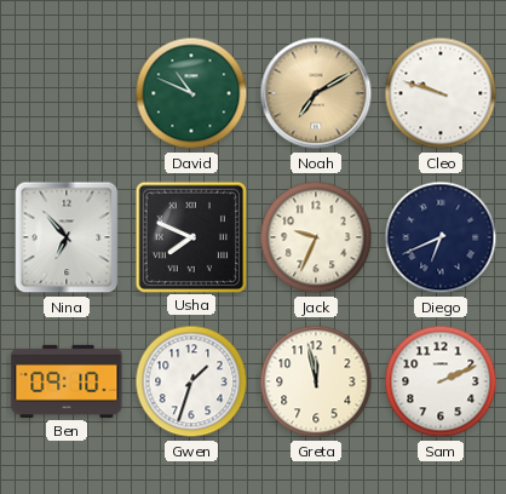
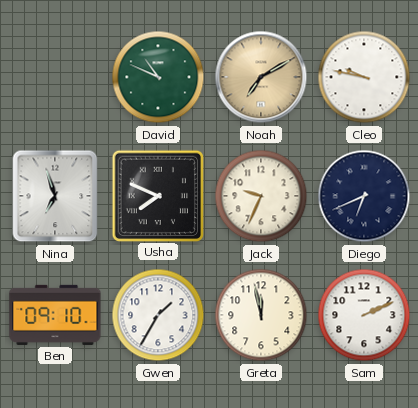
Cleo: 9:48 -> 9:47 (364, 77)
Nina: 6:53 -> 6:57 (55, 196)
Gwen: 1:33 -> 1:35 (158, 315)
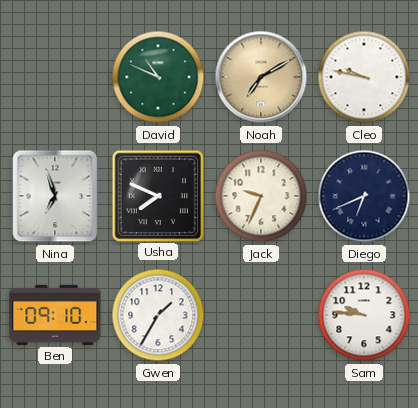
Greta: 11:58 -> none (261, 315)
Sam: 2:11 -> 9:46 (364, 315)
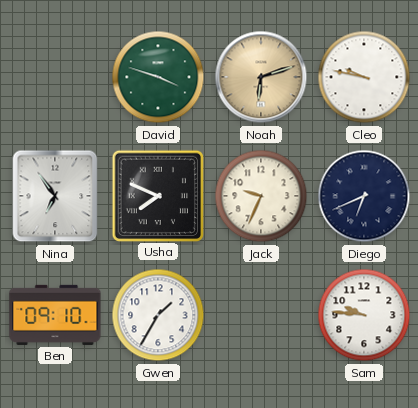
David: 10:49 -> 3:48 (158, 77)
Noah: 7:10 -> 6:12 (261, 77)
Nina: 6:57 -> 6:54 (55, 196)
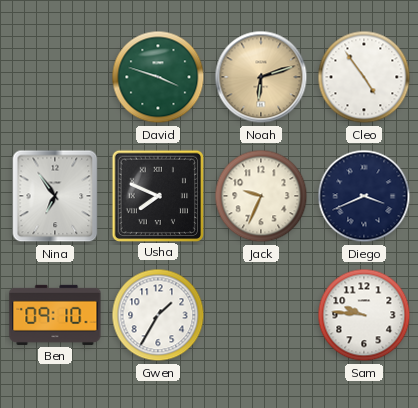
Cleo: 9:47 -> 4:54 (364, 77)
Diego: 6:41 -> 3:41 (364, 196)
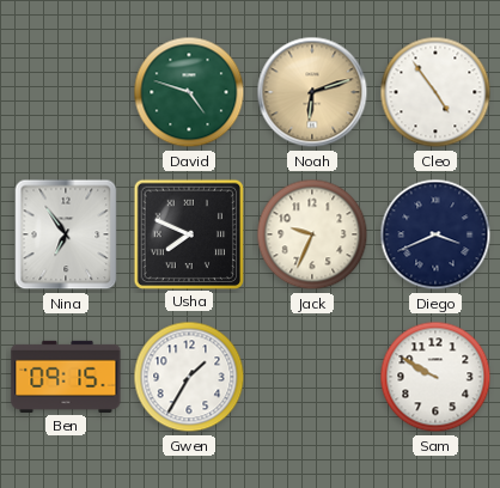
David: 3:48 -> 4:48 (189, 92)
Ben: 09:10 -> 09:15 (66, 377)
Sam: 9:46 -> 9:50 (435, 377)
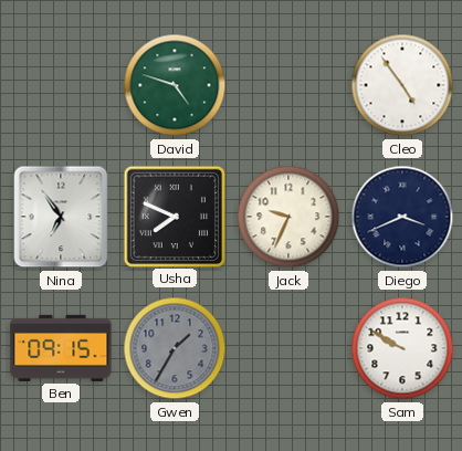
Noah: 6:12 -> none (312, 92)
Gwen dial: white -> grey (175, 348)
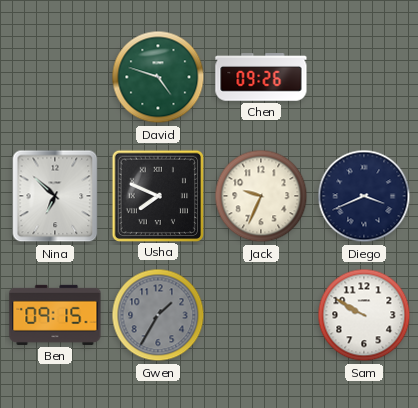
Chen: none -> 09:26 (261, 77)
Cleo: 4:54 -> none (402, 85)
Nina: 6:54 -> 6:52 (55, 196)
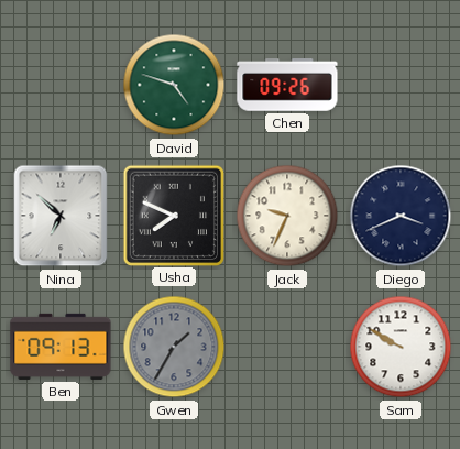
Ben: 09:15 -> 09:13 (61, 347)
